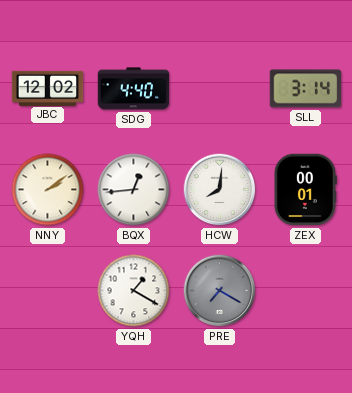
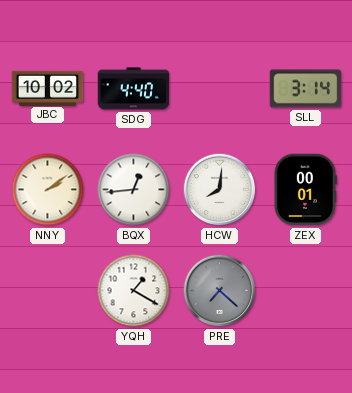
JBC: 12:02 -> 10:02 (48, 88)
PRE: 7:20 -> 7:22 (220, 291)
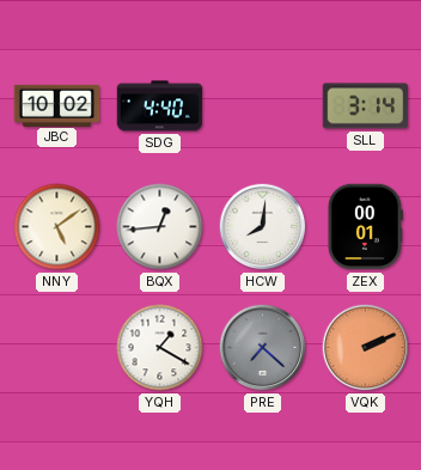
NNY: 2:09 -> 5:09 (57, 227)
VQK: none -> 2:11 (366, 348)
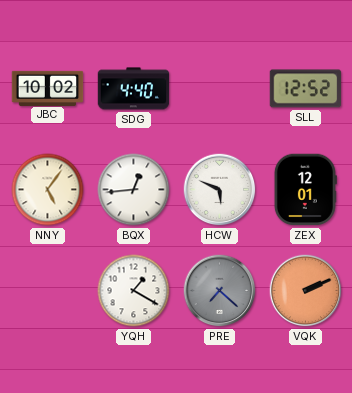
SLL: 3:14 -> 12:52 (306, 89)
NNY: 5:09 -> 5:06 (48, 190)
HCW: 8:01 -> 5:49 (220, 190)
ZEX: 00:01 -> 12:01 (305, 190)
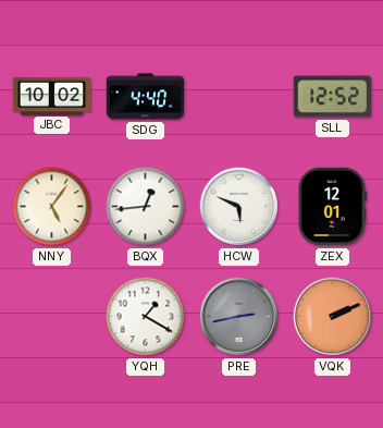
PRE: 7:22 -> 2:43 (239, 317)
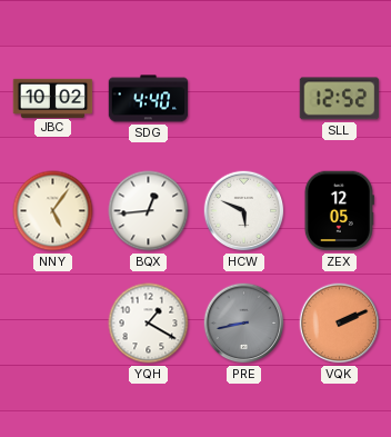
ZEX: 12:01 -> 12:05 (339, 211)
PRE: 2:43 -> 8:43 (244, 324)
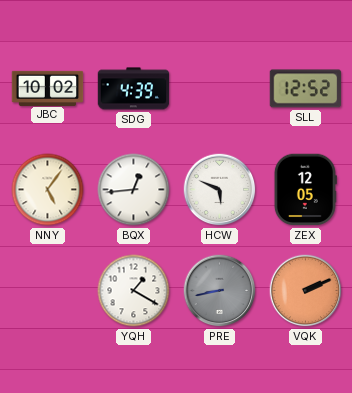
SDG: 4:40 -> 4:39 (134, 89)
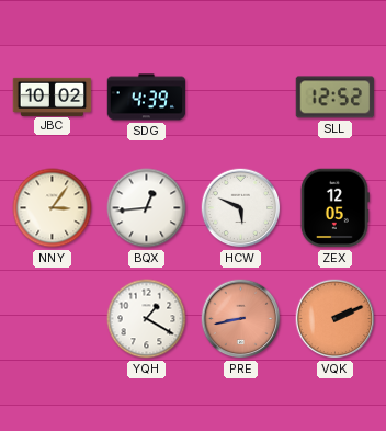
NNY: 5:06 -> 3:06 (53, 208)
PRE dial: grey -> salmon (241, 319)
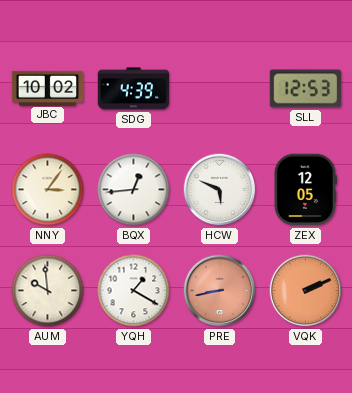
SLL: 12:52 -> 12:53 (306, 89)
AUM: none -> 9:59 (48, 291)
